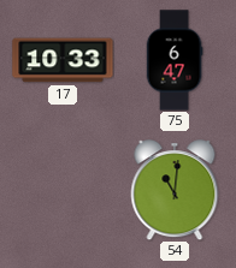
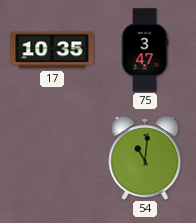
17: 10:33 -> 10:35 (52, 50)
75: 6:47 -> 3:47 (145, 50)
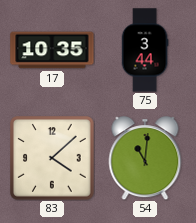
75: 3:47 -> 3:44 (145, 50)
83: none -> 4:08 (52, 158)
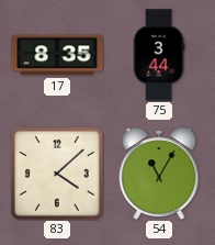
17: 10:35 -> 8:35 (57, 55)
54: 11:01 -> 11:05 (159, 174)
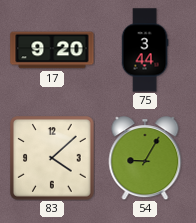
17: 8:35 -> 9:20 (52, 50)
54: 11:05 -> 9:05 (145, 158)
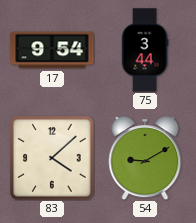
17: 9:20 -> 9:54 (52, 50)
54: 9:05 -> 9:10 (145, 158)
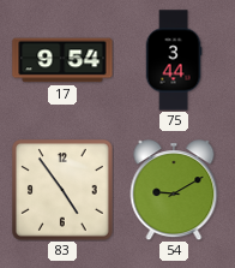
83: 4:08 -> 4:54 (62, 190)
